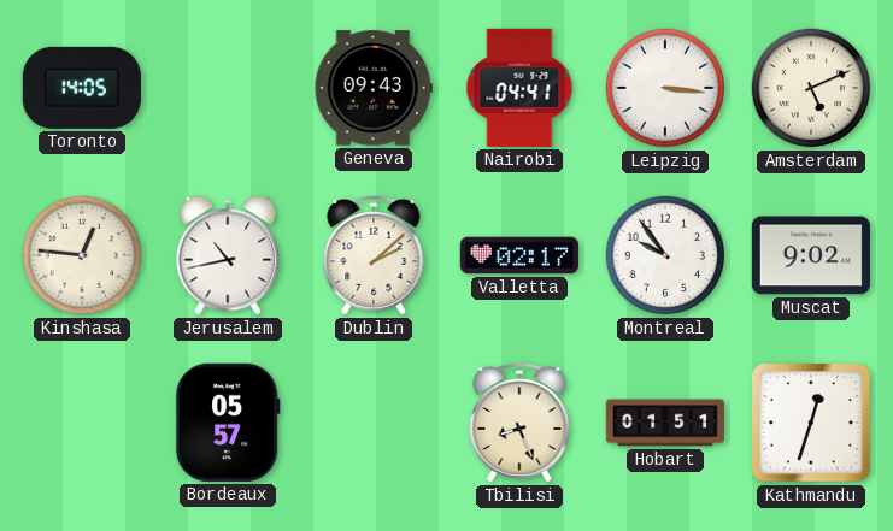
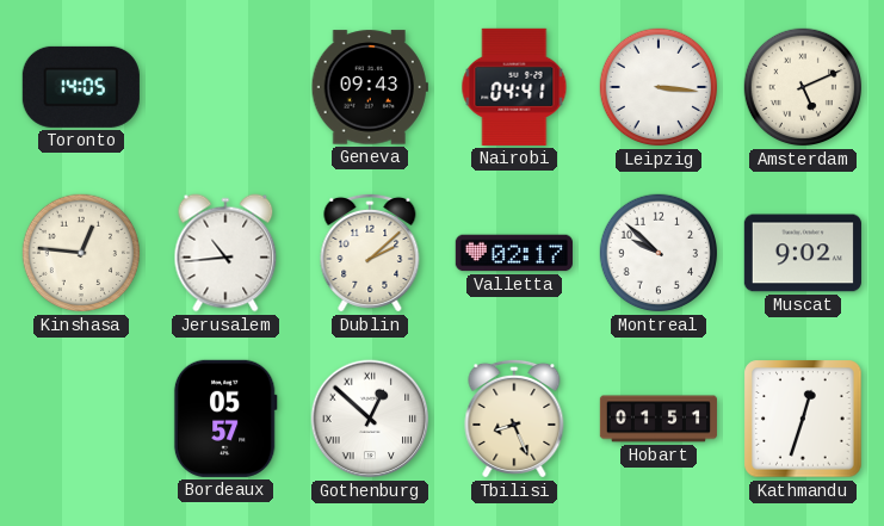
Jerusalem: 10:43 -> 10:44 (225, 253)
Montreal: 9:54 -> 9:52 (659, 253)
Gothenburg: none -> 12:52 (370, 419)
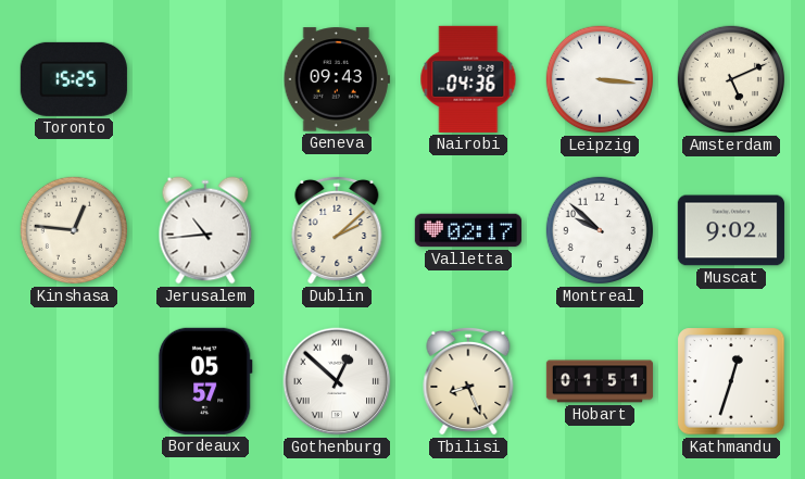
Toronto: 14:05 -> 15:25 (74, 79)
Nairobi: 04:41 -> 04:36 (468, 79)
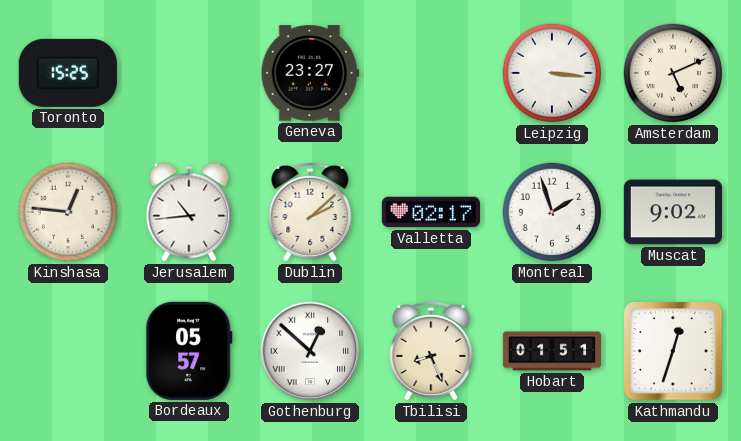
Geneva: 09:43 -> 23:27 (310, 73)
Nairobi: 04:36 -> none (468, 79)
Montreal: 9:52 -> 1:57 (552, 212)
